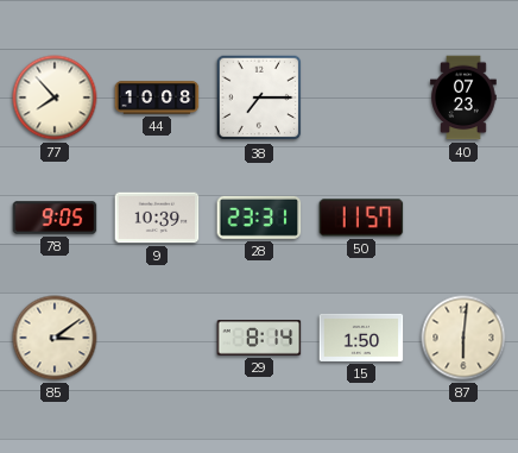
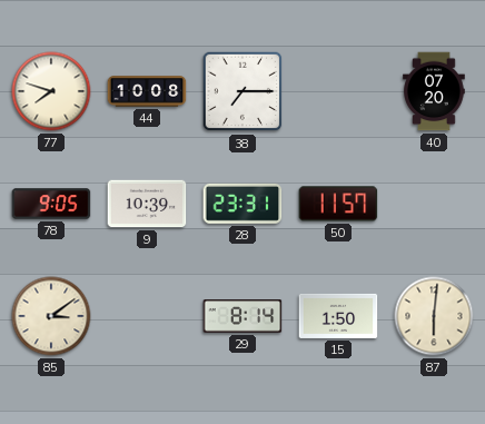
77: 7:53 -> 7:48 (51, 91)
40: 07:23 -> 07:20 (434, 91)
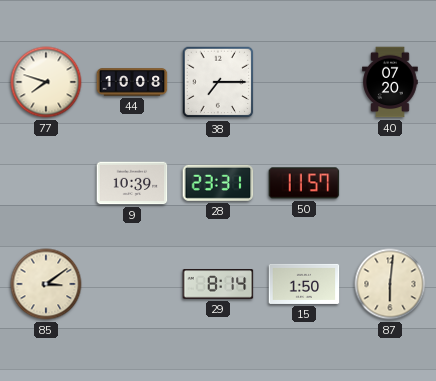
78: 9:05 -> none (51, 204)
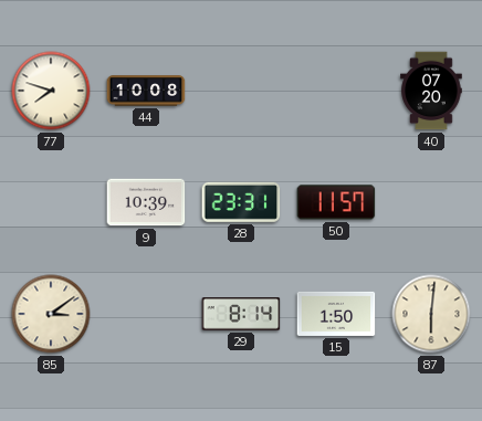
38: 7:15 -> none (218, 82)
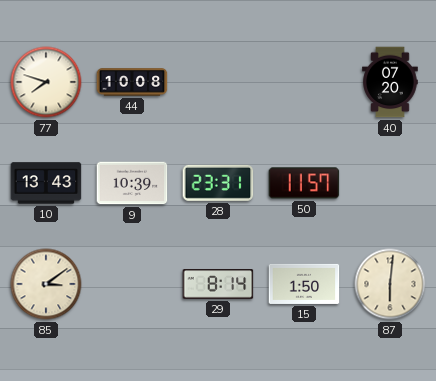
10: none -> 13:43 (46, 183)
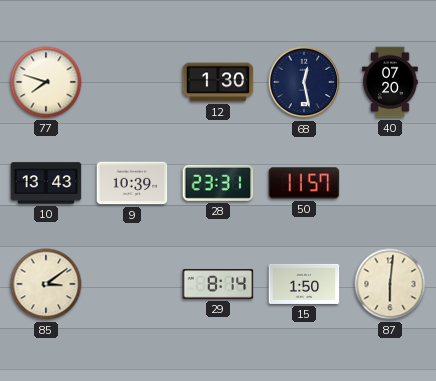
44: 10:08 -> none (132, 82)
12: none -> 1:30 (218, 82)
68: none -> 12:28 (304, 82)
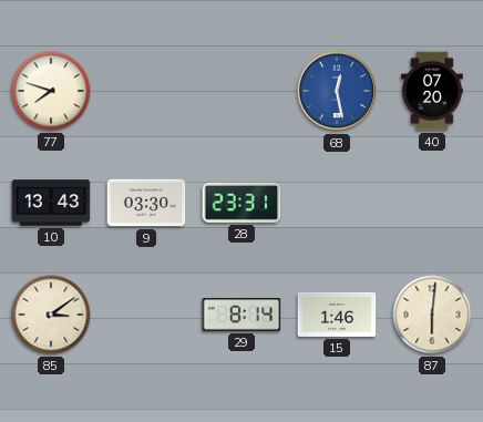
12: 1:30 -> none (218, 82)
68 dial: navy -> blue (337, 91)
9: 10:39 -> 03:30 (146, 203)
50: 11:57 -> none (304, 183)
15: 1:50 -> 1:46 (337, 315)
